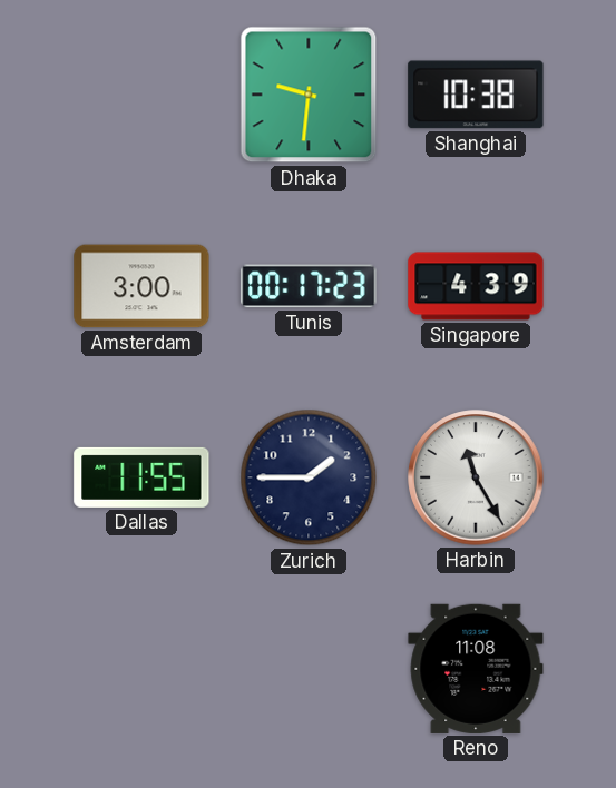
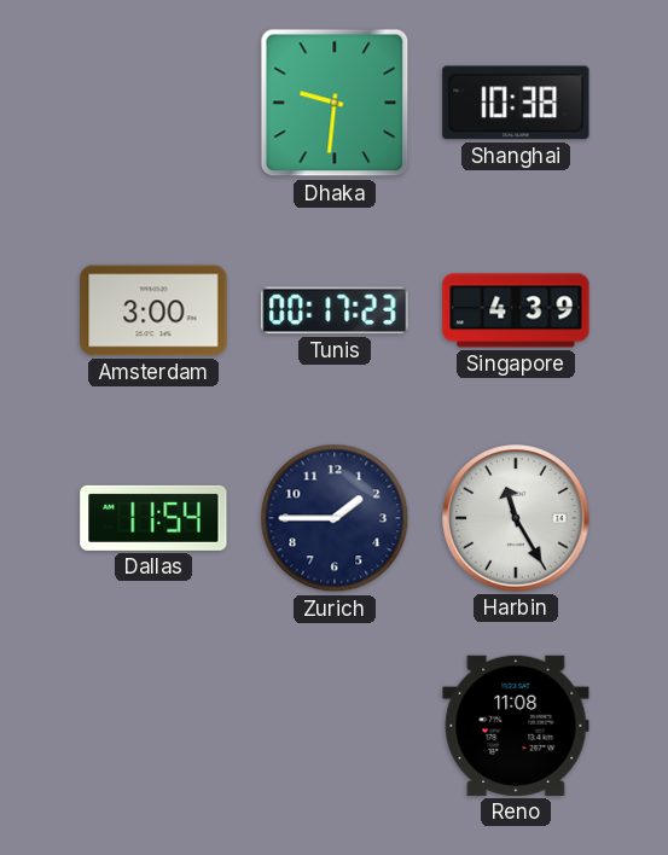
Dallas: 11:55 -> 11:54 (153, 518)
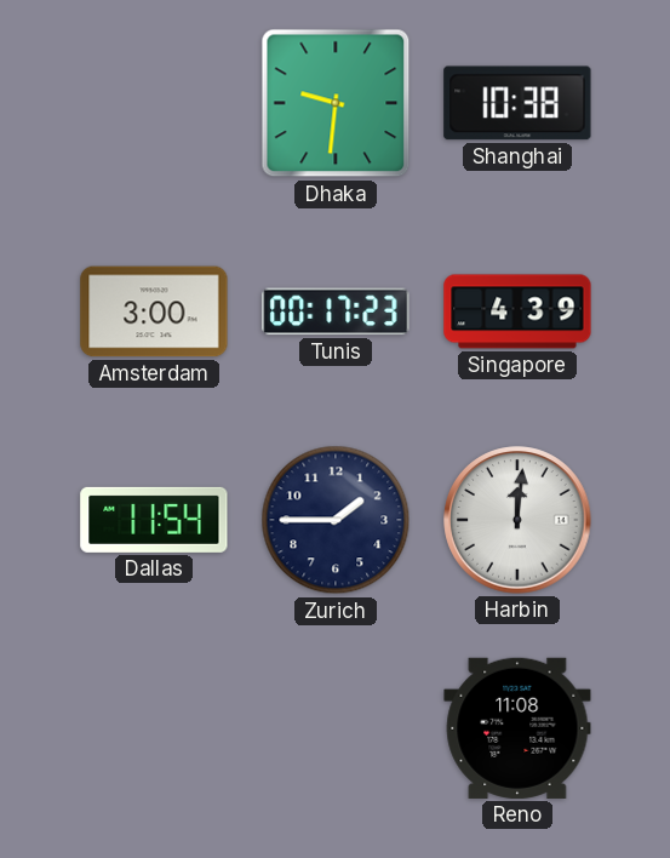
Harbin: 11:25 -> 12:01 (517, 520)
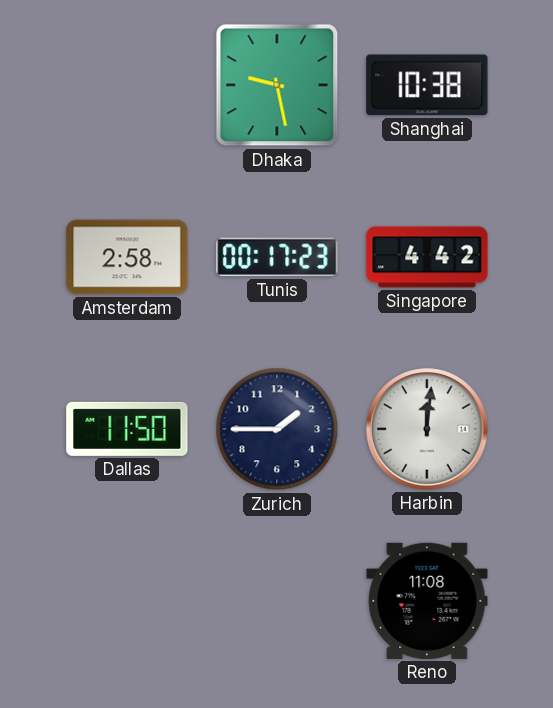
Dhaka: 9:31 -> 9:28 (277, 85)
Amsterdam: 3:00 -> 2:58 (127, 257)
Singapore: 4:39 -> 4:42 (427, 257)
Dallas: 11:54 -> 11:50 (127, 429)
